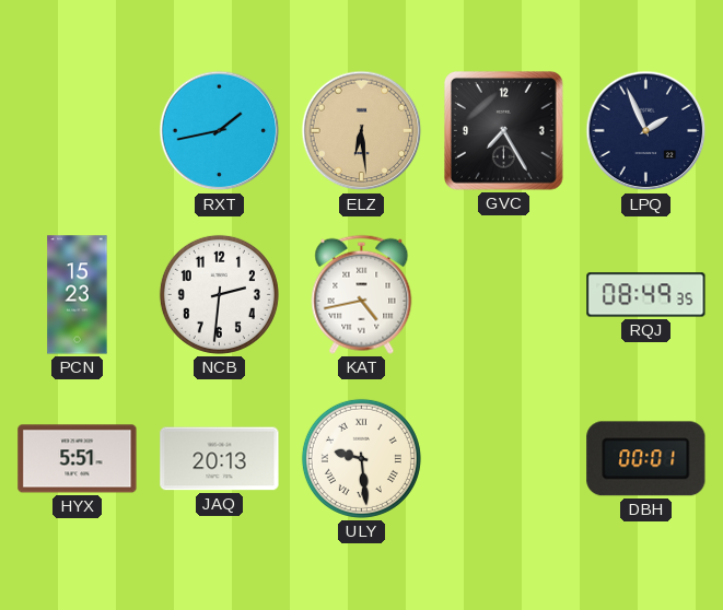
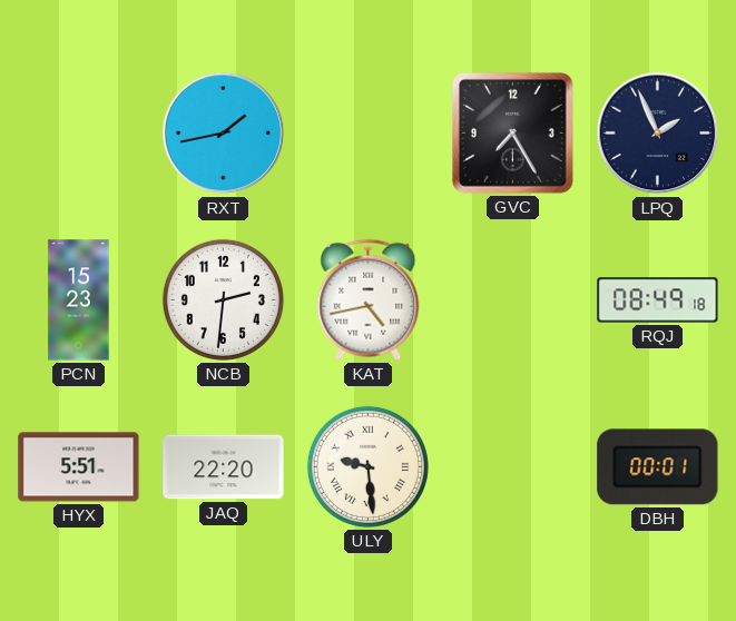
ELZ: 6:29 -> none (362, 131)
RQJ: 08:49:35 -> 08:49:18 (658, 300)
JAQ: 20:13 -> 22:20 (224, 467)
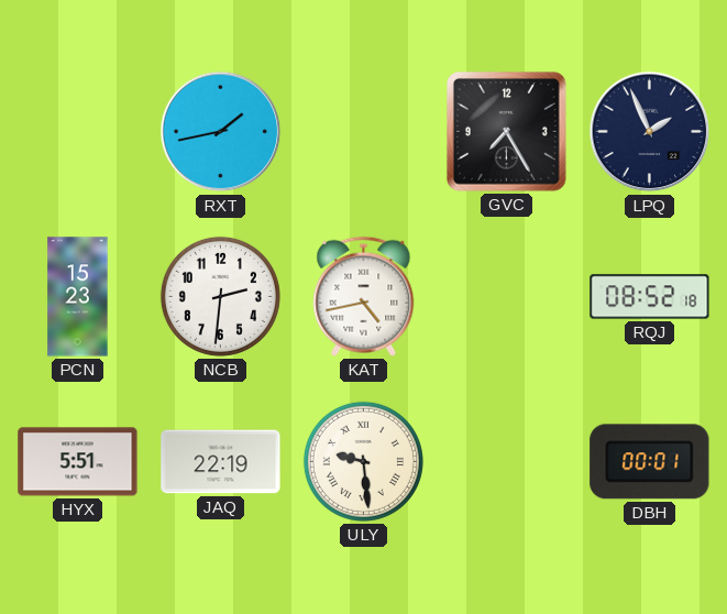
RQJ: 08:49 -> 08:52 (650, 297)
JAQ: 22:20 -> 22:19 (221, 462)
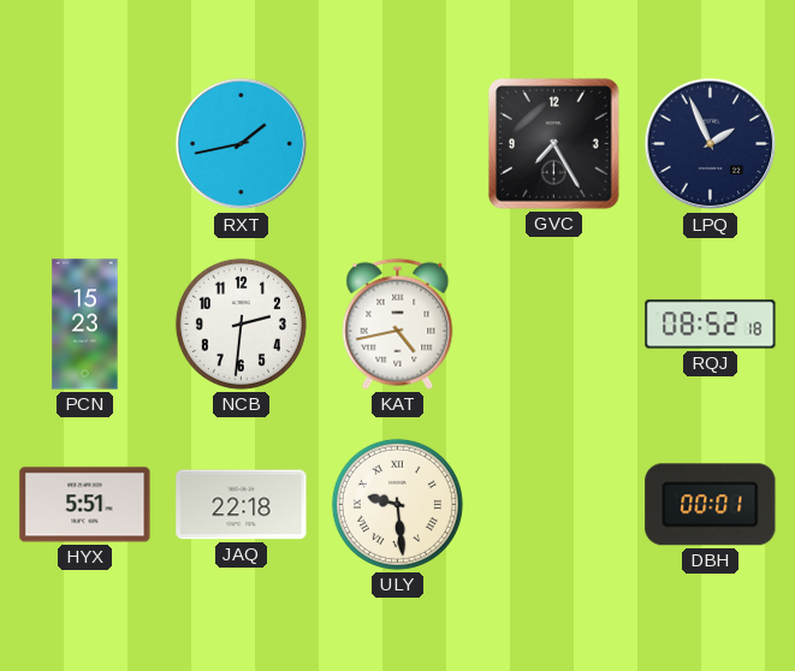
JAQ: 22:19 -> 22:18 (242, 505)
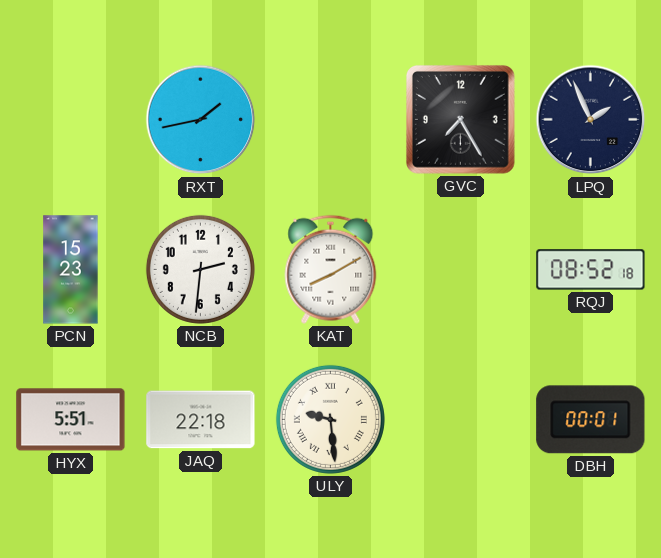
KAT: 4:43 -> 8:10 (331, 269)
